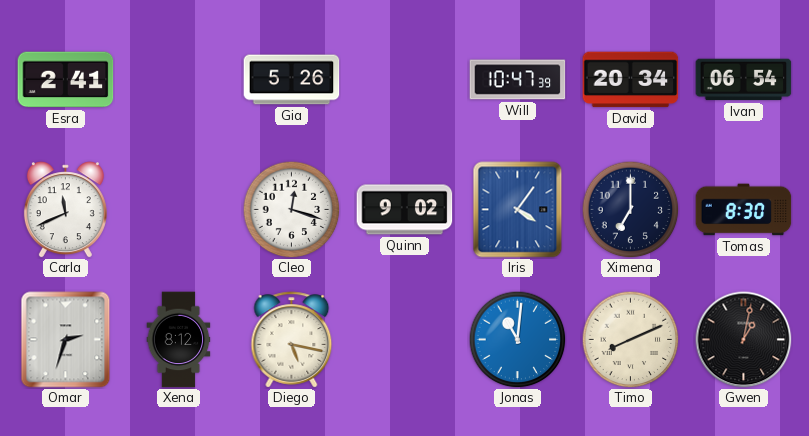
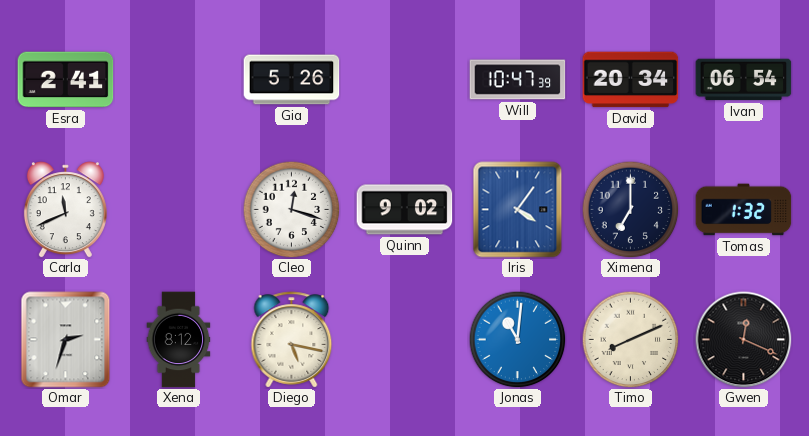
Tomas: 8:30 -> 1:32 (744, 210)
Gwen: 1:02 -> 12:19 (744, 340)
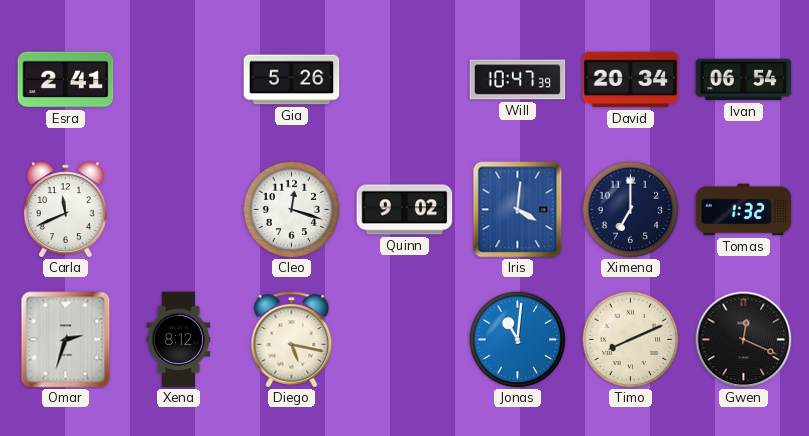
Iris: 4:06 -> 4:01 (518, 210)
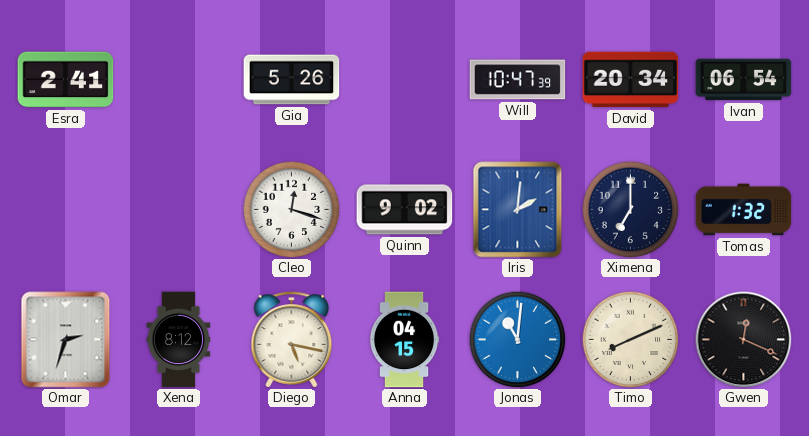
Carla: 11:41 -> none (65, 210)
Iris: 4:01 -> 2:01 (518, 210)
Anna: none -> 04:15 (404, 340)
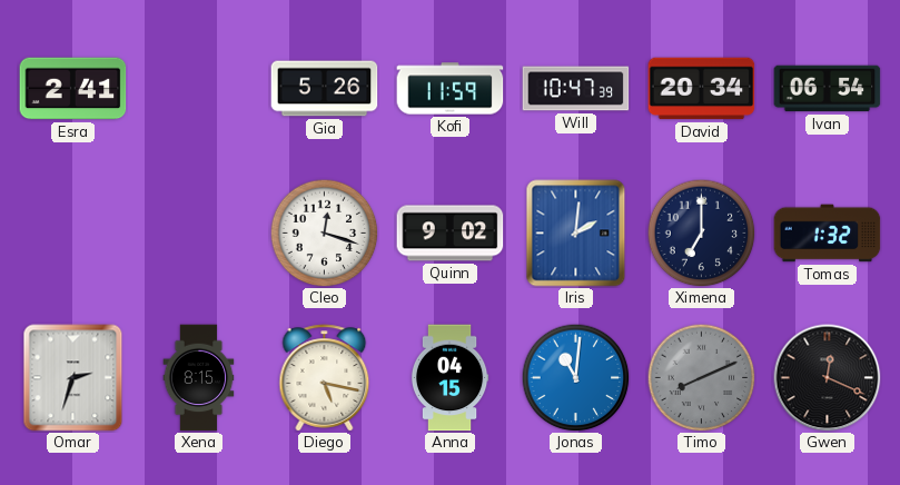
Kofi: none -> 11:59 (451, 89)
Xena: 8:12 -> 8:15 (199, 378)
Timo dial: cream -> grey (701, 377)
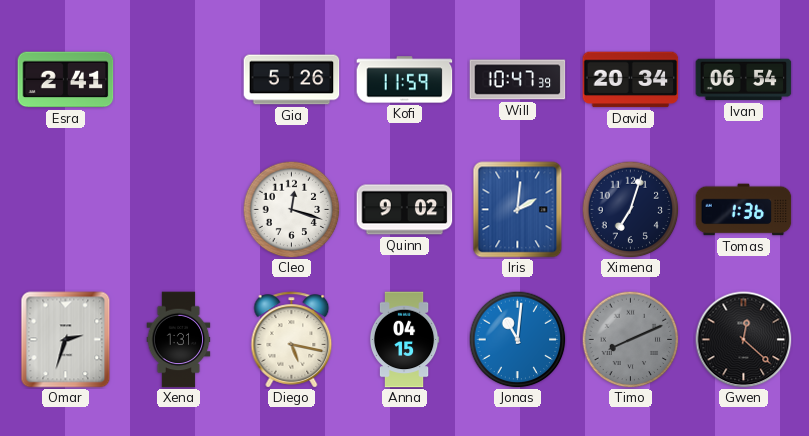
Ximena: 7:00 -> 7:03 (630, 209)
Tomas: 1:32 -> 1:36 (744, 210)
Xena: 8:15 -> 1:31 (179, 340)
Gwen: 12:19 -> 12:22 (744, 340)
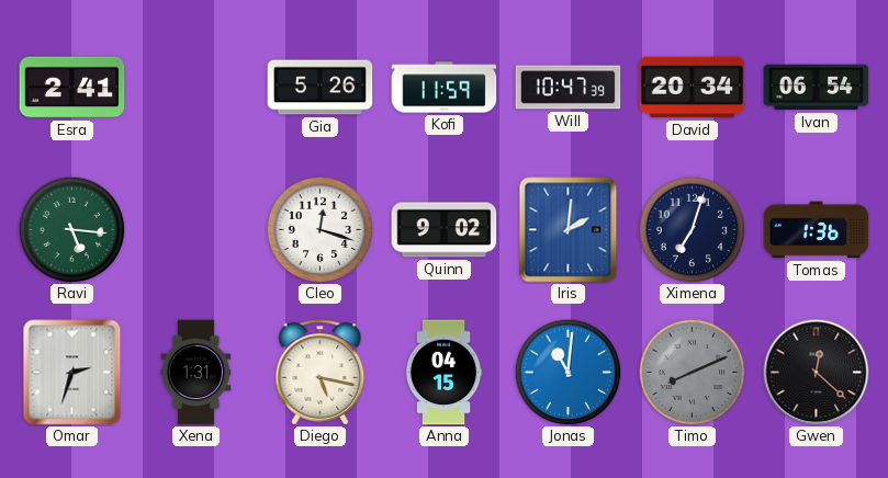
Ravi: none -> 5:16 (71, 229)
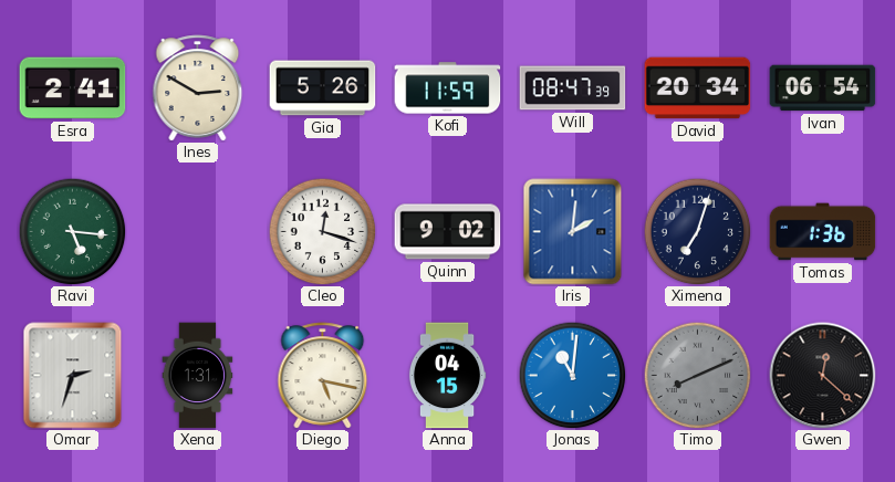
Ines: none -> 2:50 (198, 88)
Will: 10:47 -> 08:47 (573, 88)
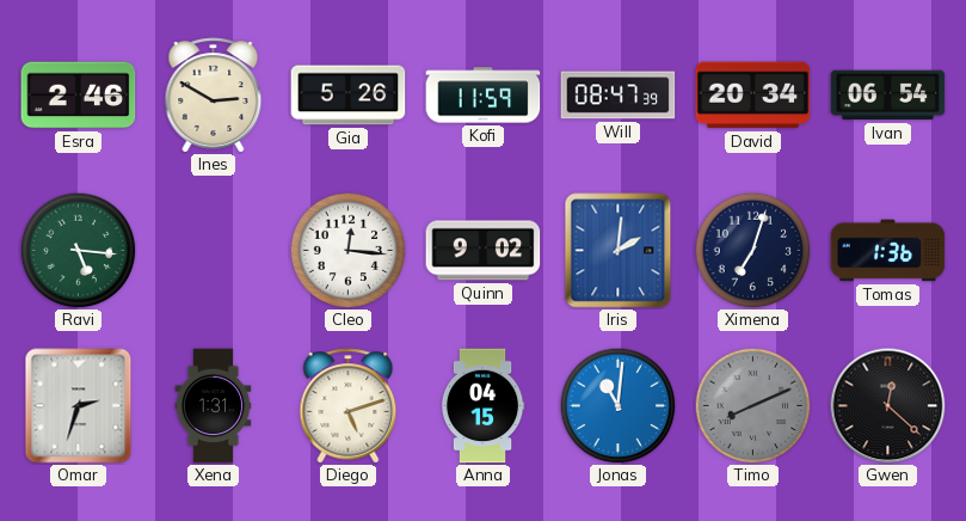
Esra: 2:41 -> 2:46 (79, 96)
Cleo: 12:18 -> 12:16 (347, 250)
Diego: 5:17 -> 5:12 (349, 406)
